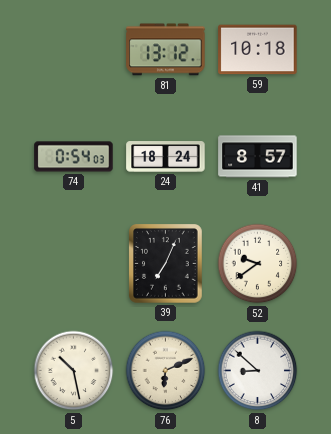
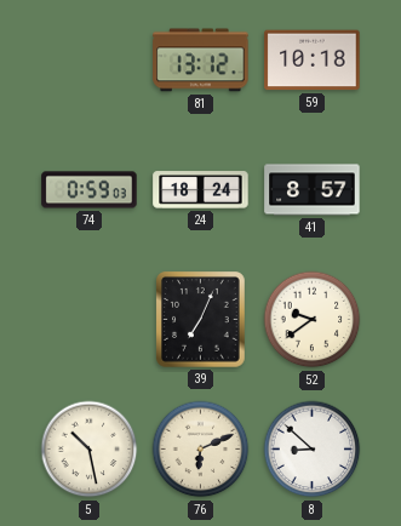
74: 0:54 -> 0:59 (90, 190)
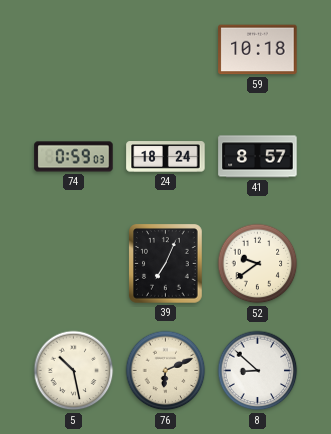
81: 13:12 -> none (201, 61)
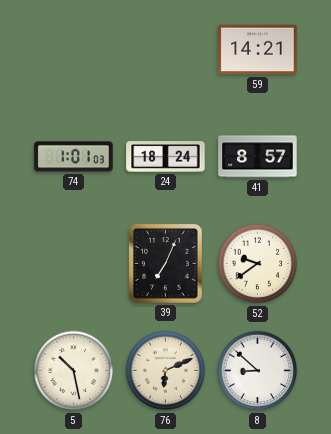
59: 10:18 -> 14:21 (258, 50)
74: 0:59 -> 1:01 (74, 157)
